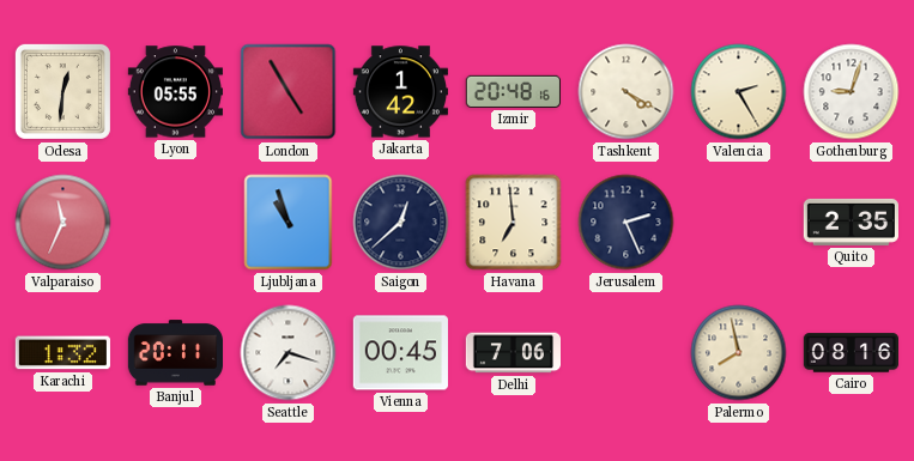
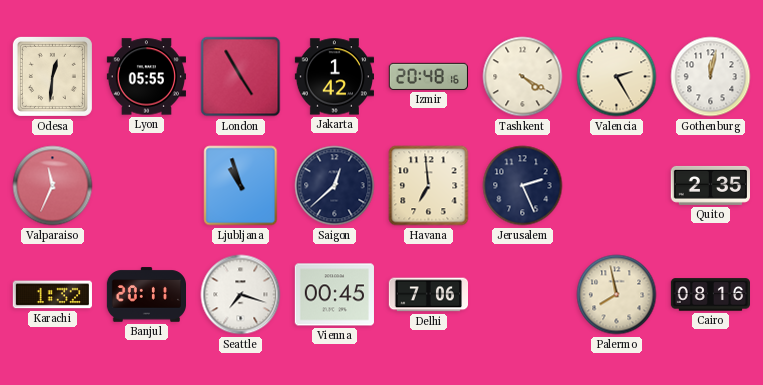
Gothenburg: 9:03 -> 12:02 (711, 77)
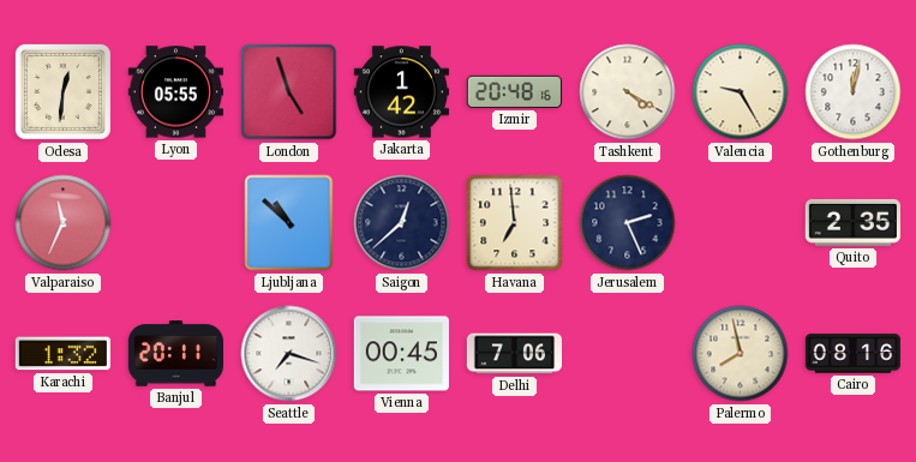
London: 4:55 -> 4:57 (289, 92)
Valencia: 2:25 -> 9:25 (741, 92)
Ljubljana: 10:57 -> 10:52 (289, 223)
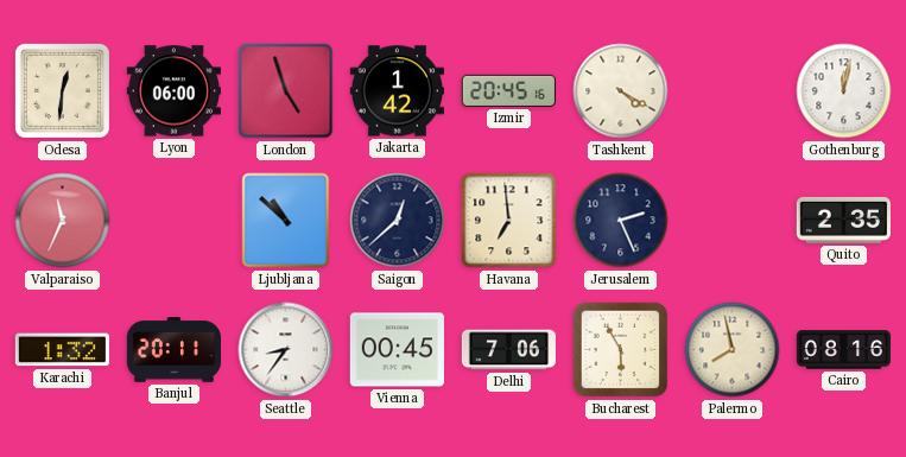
Lyon: 05:55 -> 06:00 (173, 91)
Izmir: 20:48 -> 20:45 (508, 90)
Valencia: 9:25 -> none (741, 92)
Seattle: 7:18 -> 8:36 (286, 350)
Bucharest: none -> 5:55 (621, 350)
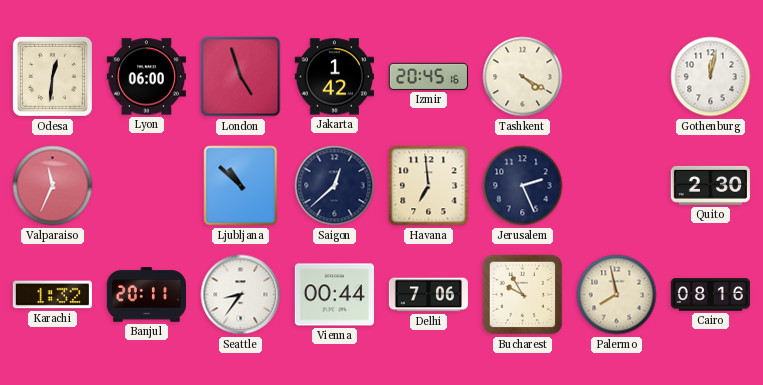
Quito: 2:35 -> 2:30 (710, 185)
Vienna: 00:45 -> 00:44 (334, 295)
Bucharest: 5:55 -> 9:55 (523, 295)
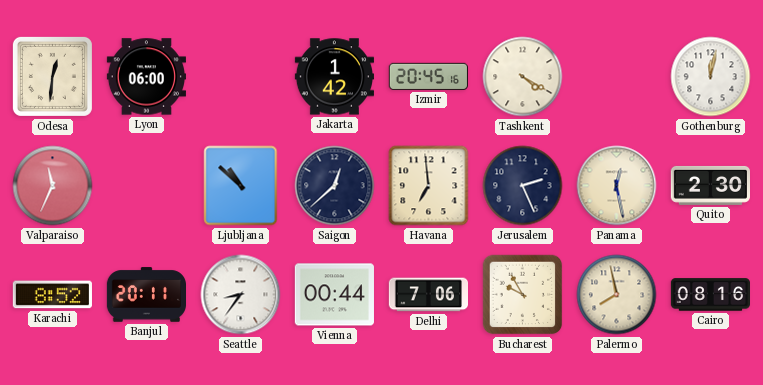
London: 4:57 -> none (241, 77)
Panama: none -> 12:28 (617, 186)
Karachi: 1:32 -> 8:52 (52, 295)
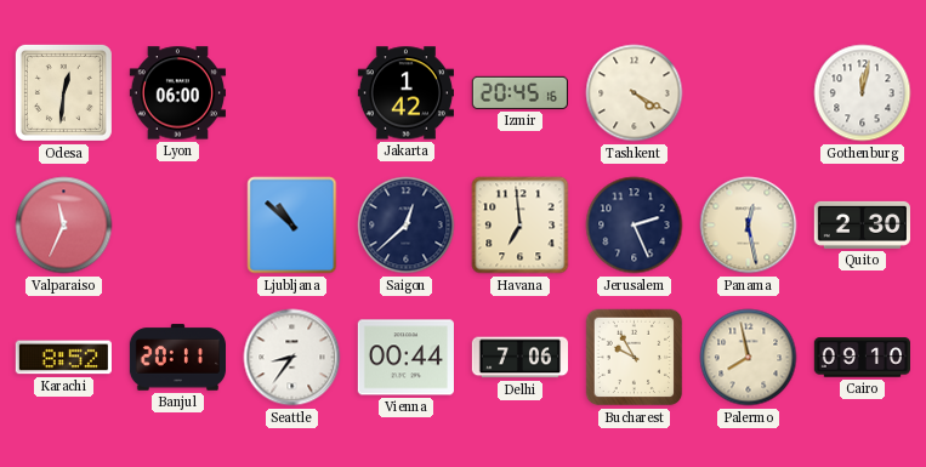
Cairo: 08:16 -> 09:10 (862, 358)
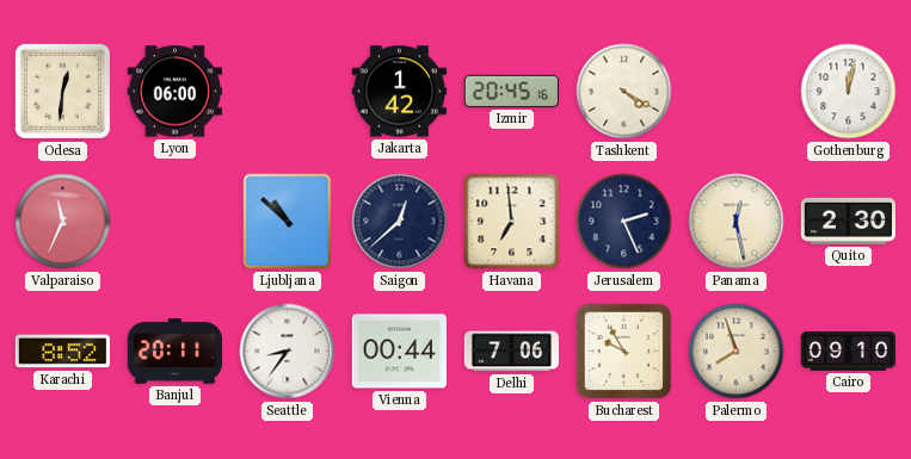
Palermo: 7:58 -> 7:57 (737, 352)
